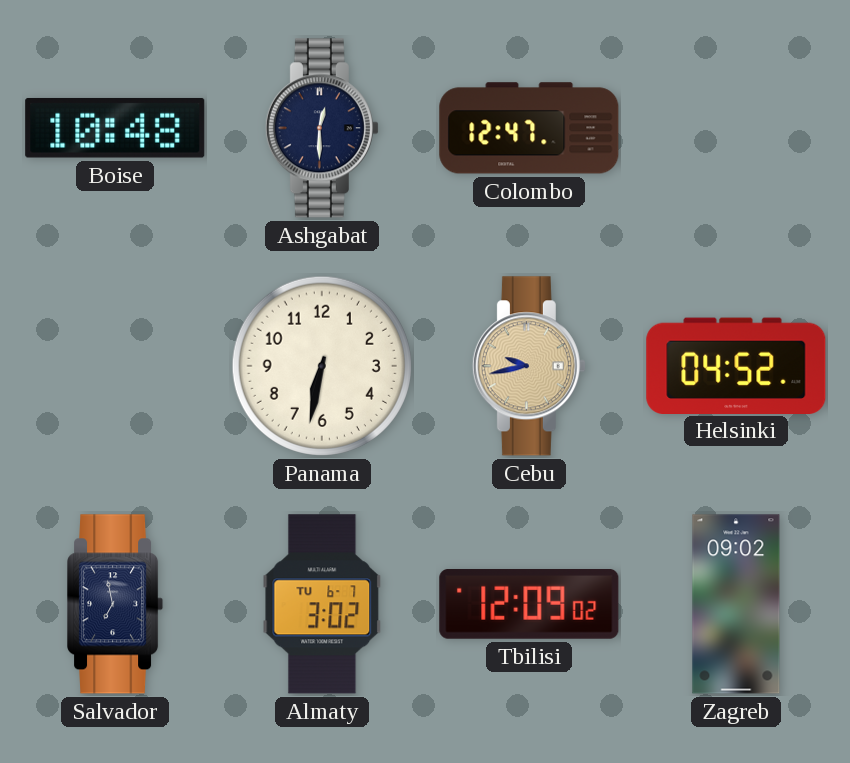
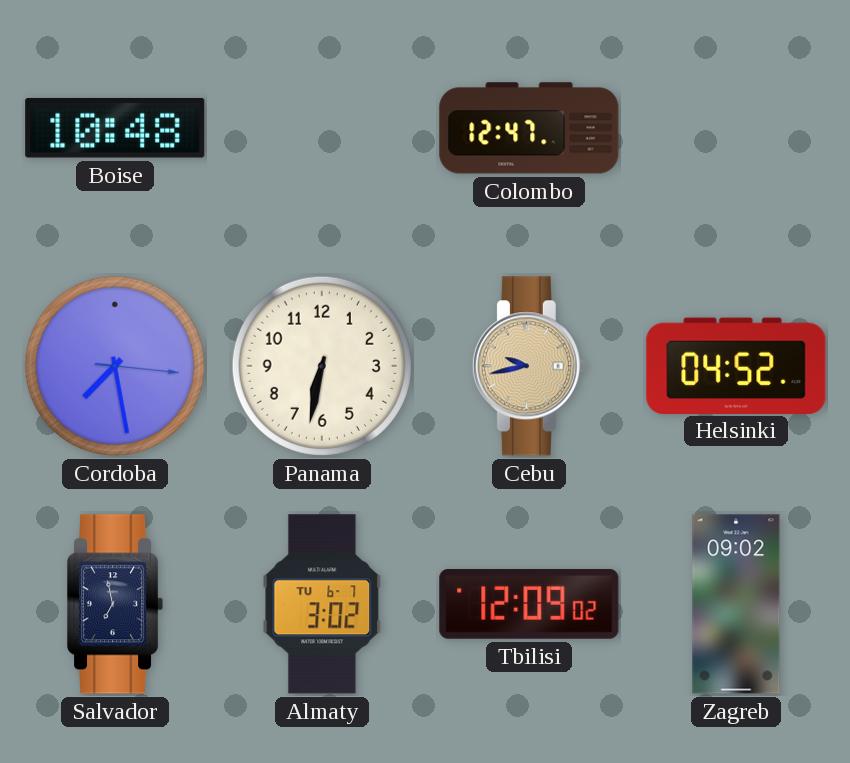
Ashgabat: 12:30 -> none (322, 128)
Cordoba: none -> 7:28 (115, 366)
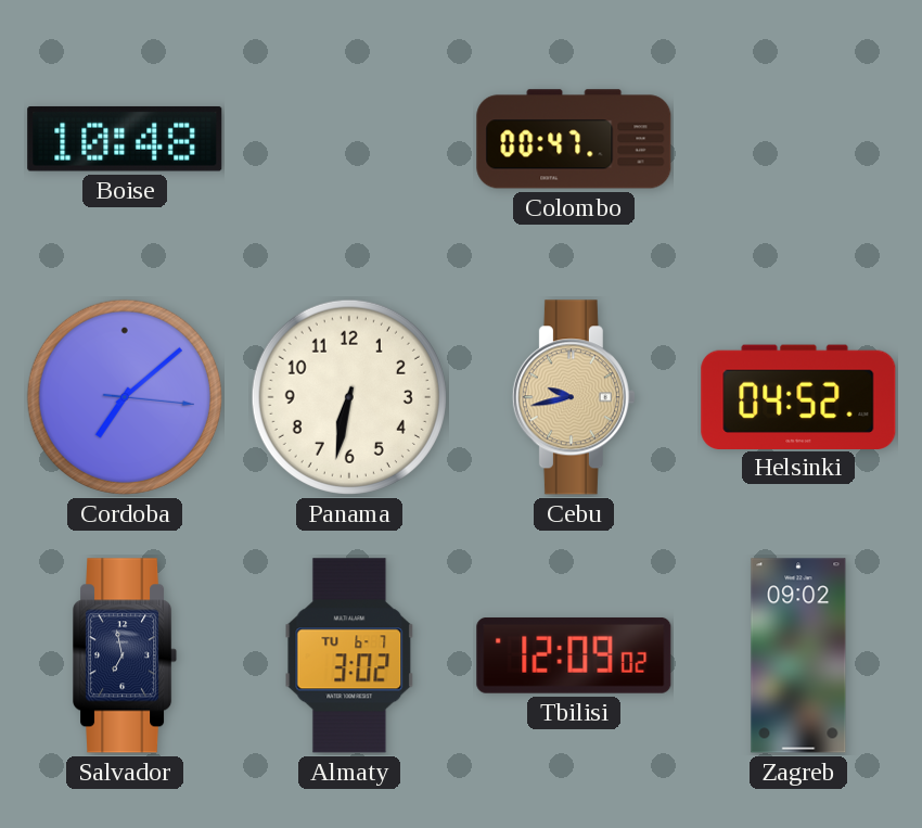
Colombo: 12:47 -> 00:47 (574, 139)
Cordoba: 7:28 -> 7:08 (125, 397)
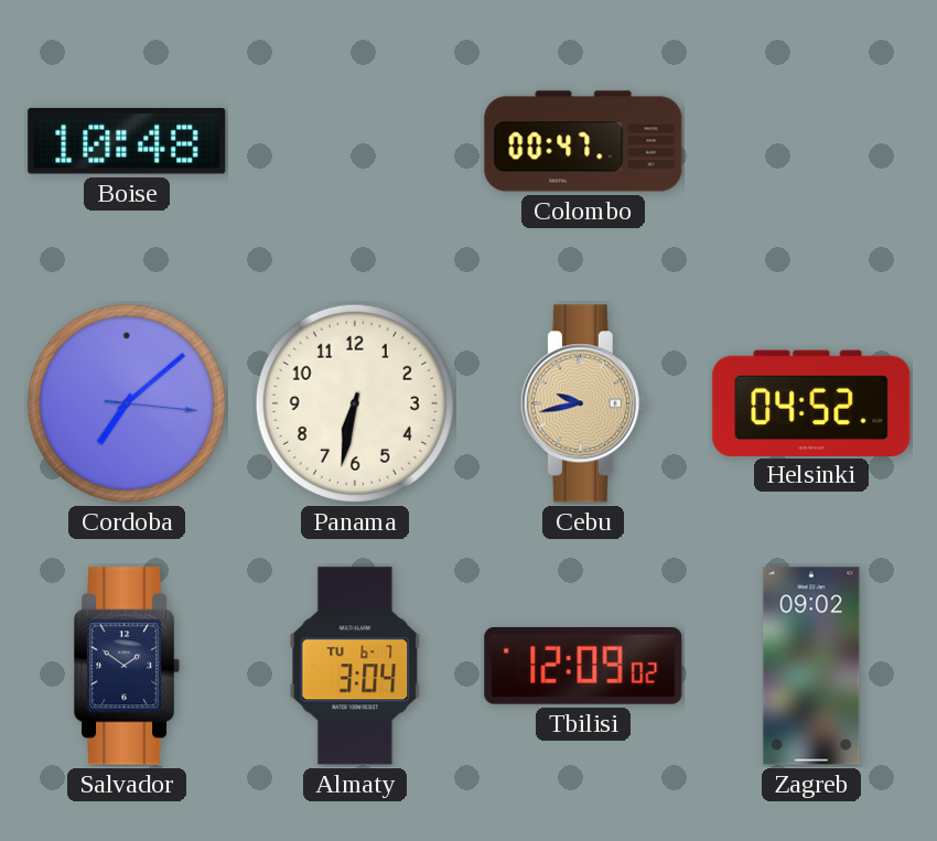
Salvador: 6:58 -> 1:51 (128, 666)
Almaty: 3:02 -> 3:04 (355, 666)
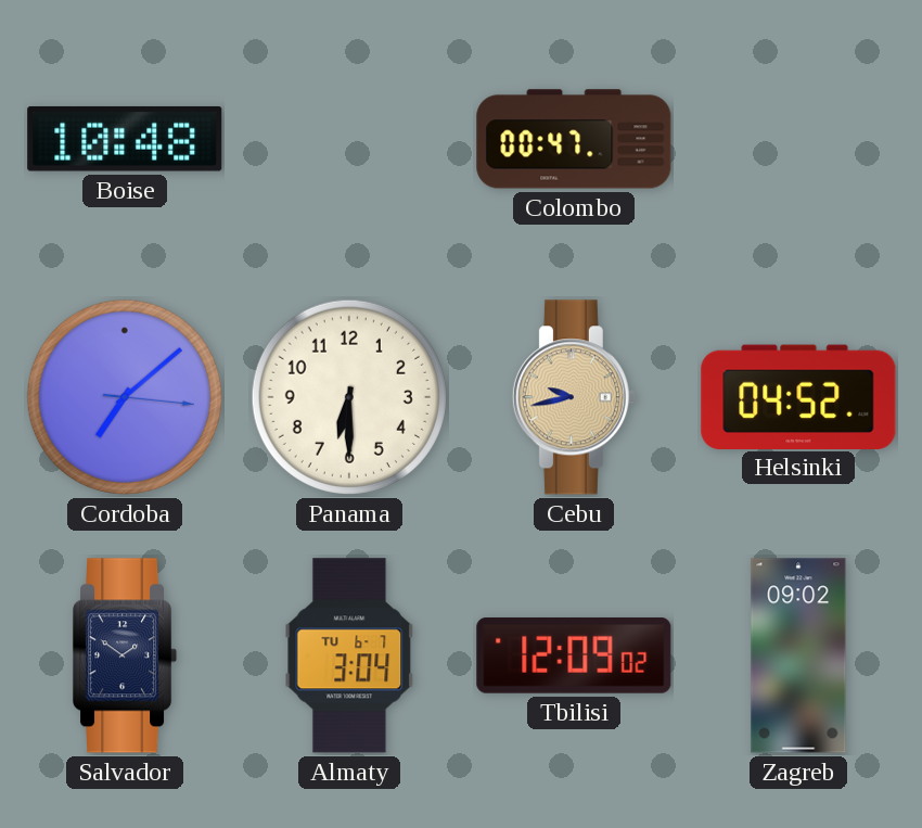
Panama: 6:32 -> 6:30 (349, 397)
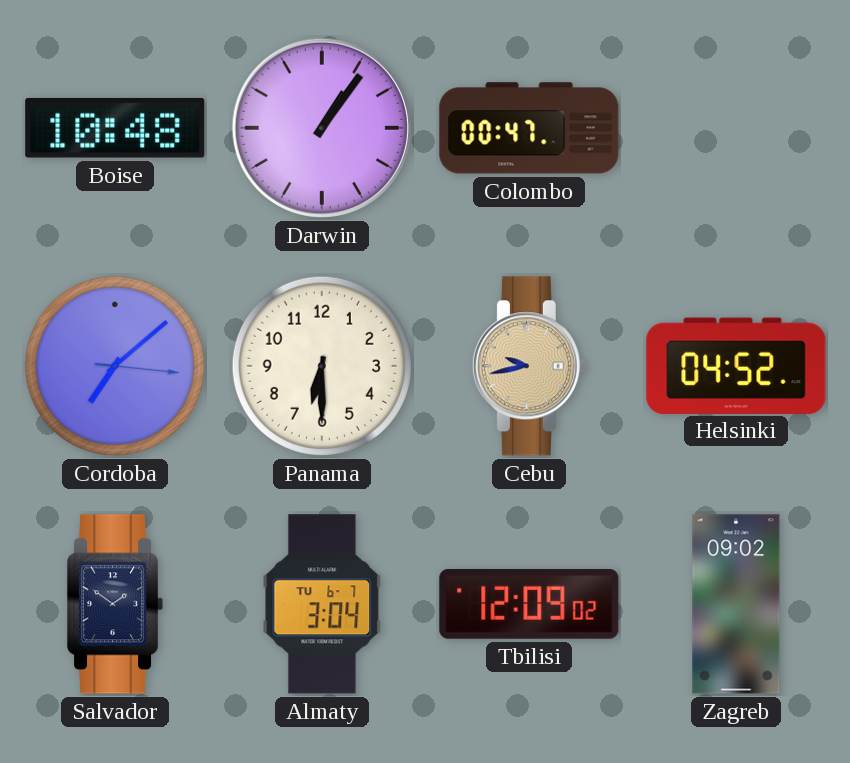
Darwin: none -> 1:06 (322, 128)
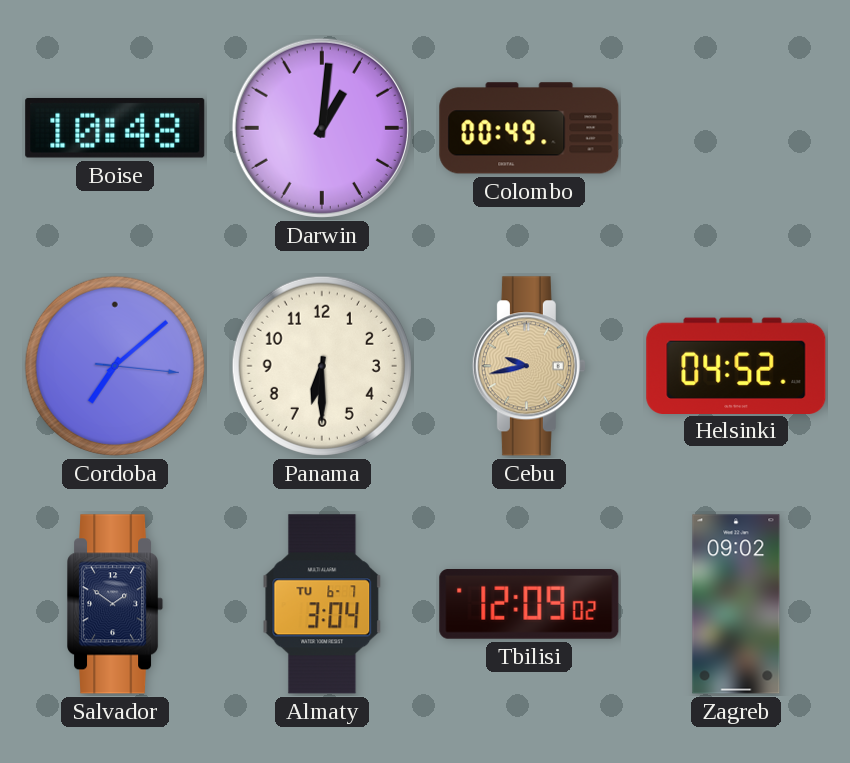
Darwin: 1:06 -> 1:01 (322, 128)
Colombo: 00:47 -> 00:49 (529, 128)
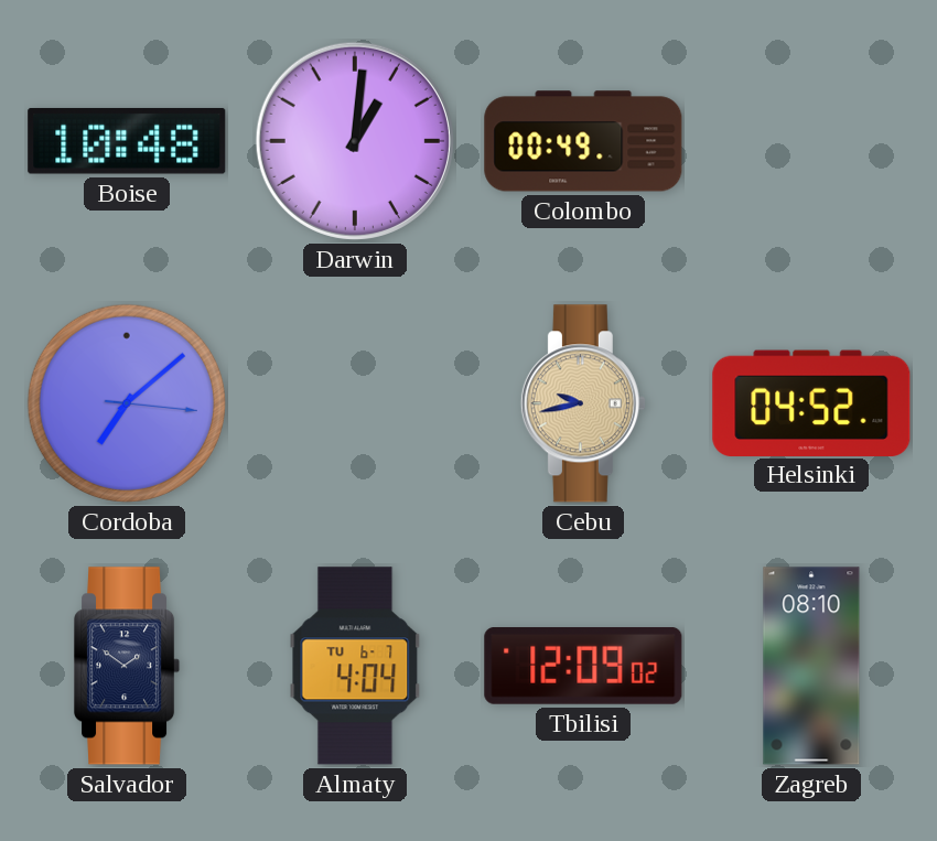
Panama: 6:30 -> none (322, 366)
Almaty: 3:04 -> 4:04 (355, 666)
Zagreb: 09:02 -> 08:10 (811, 666)
